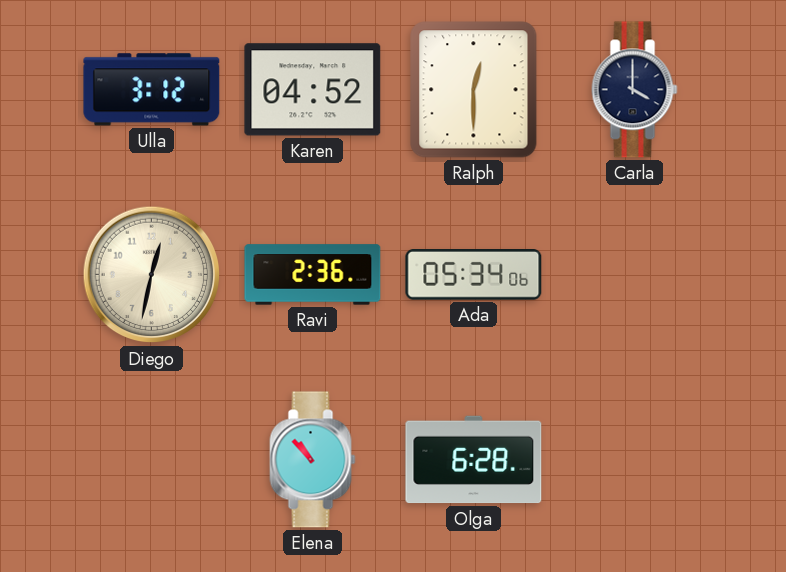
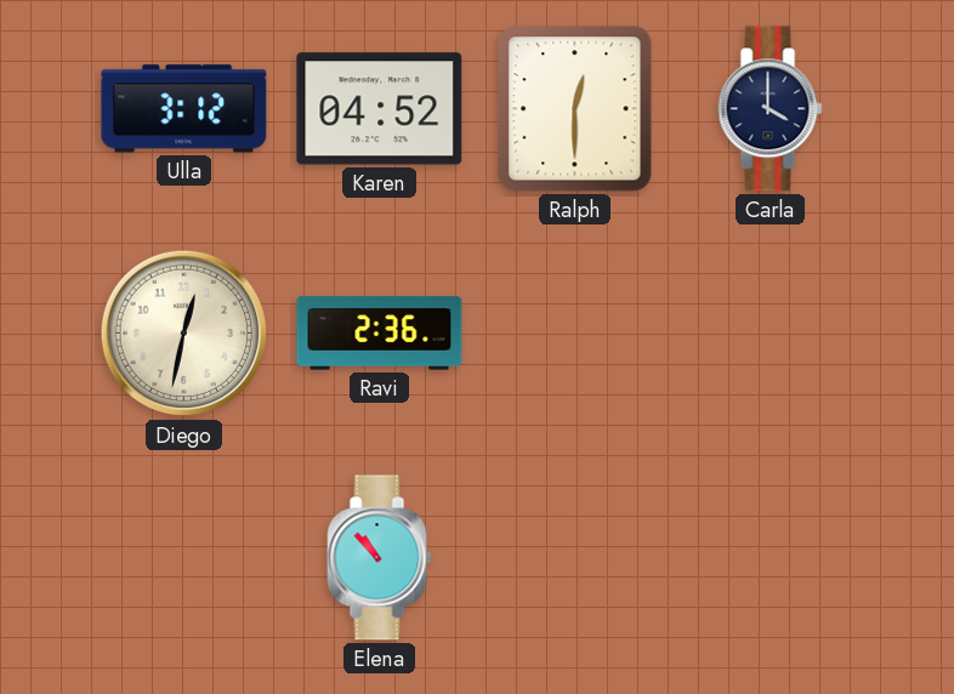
Ada: 05:34 -> none (474, 275)
Olga: 6:28 -> none (474, 460)
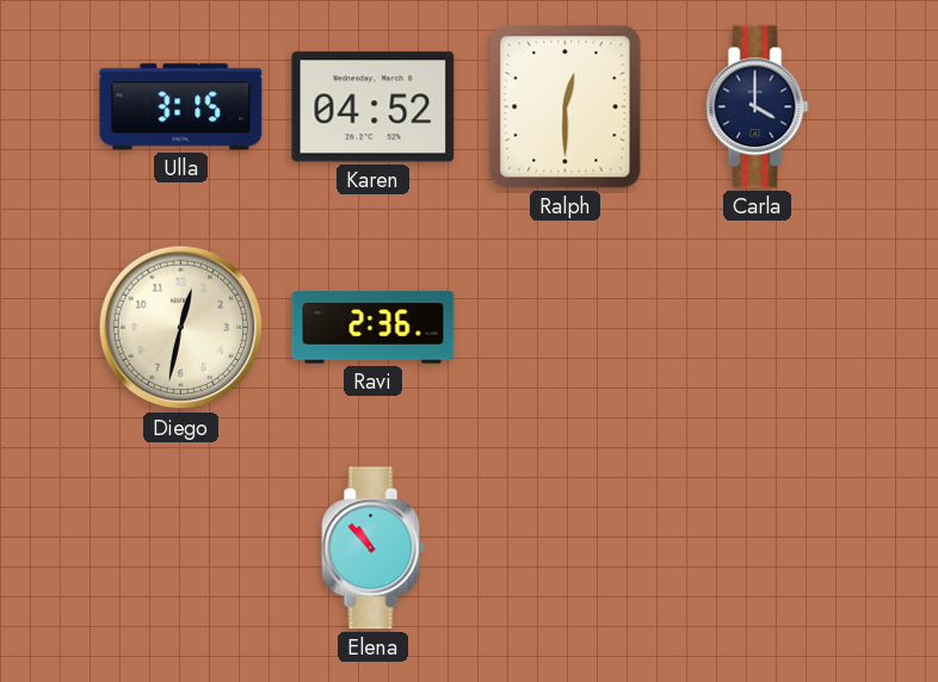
Ulla: 3:12 -> 3:15 (181, 107)
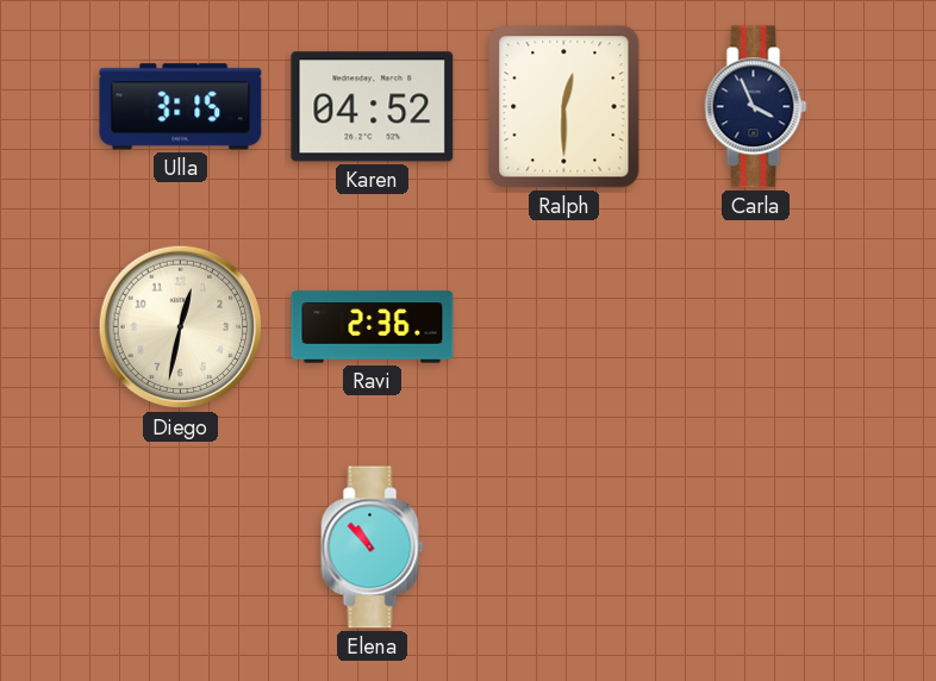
Carla: 4:00 -> 3:56 (756, 107)
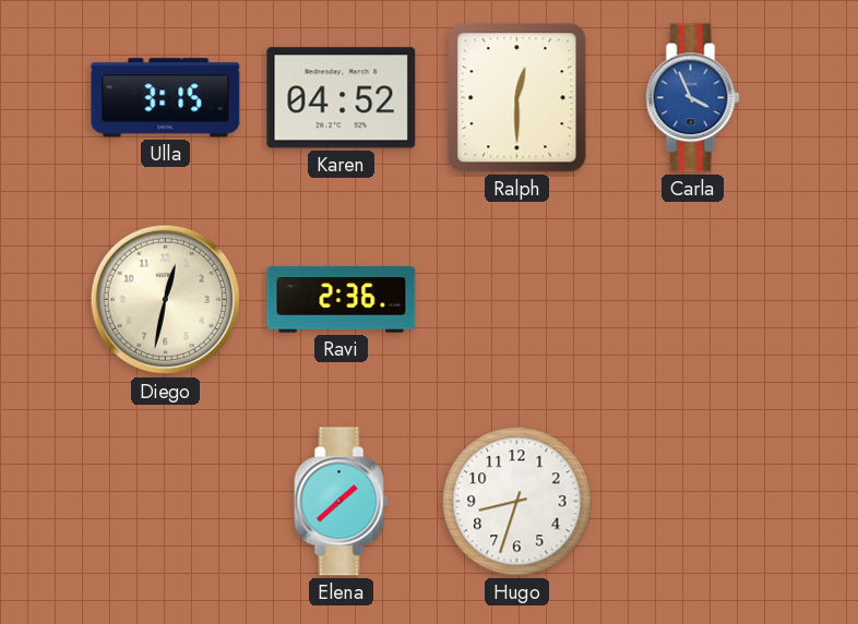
Carla dial: navy -> blue (693, 98)
Elena: 10:53 -> 1:38 (342, 502)
Hugo: none -> 8:33 (517, 502)
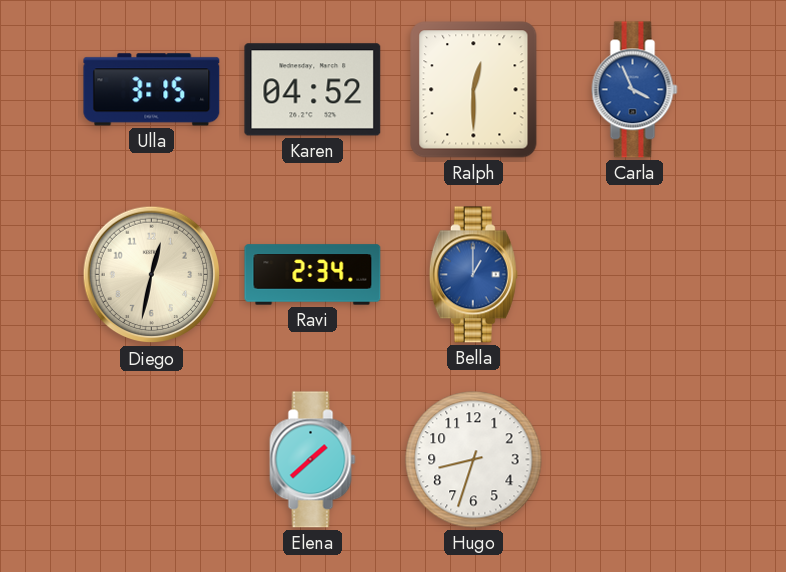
Ravi: 2:36 -> 2:34 (313, 275)
Bella: none -> 1:00 (473, 275)
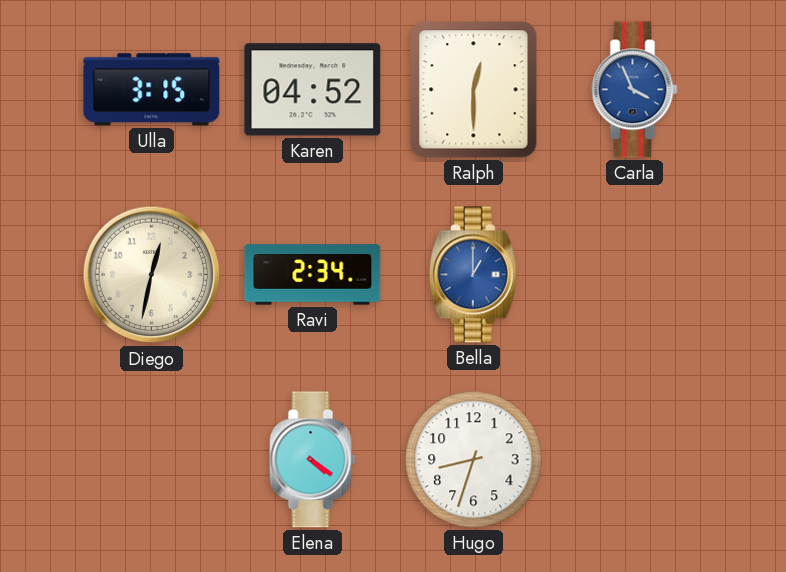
Elena: 1:38 -> 4:21 (313, 460)
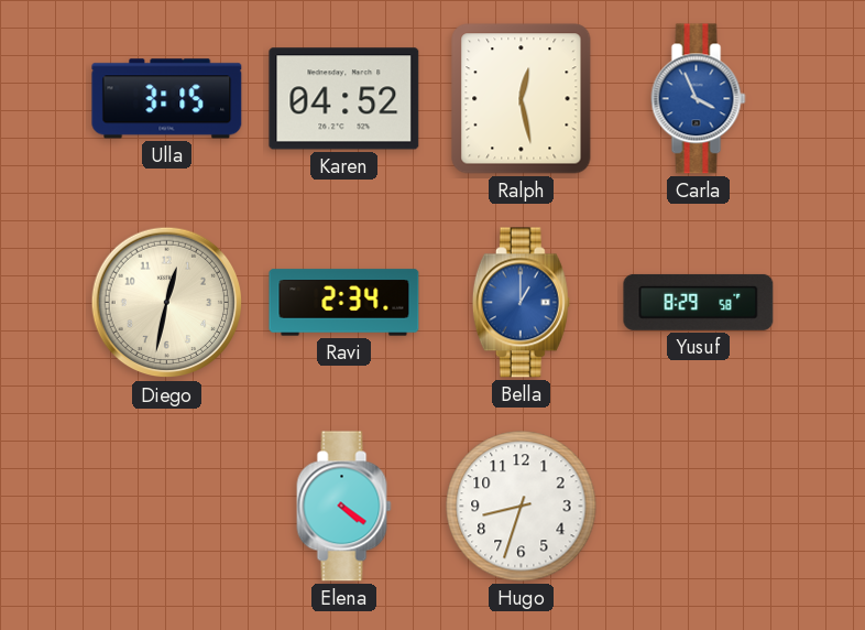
Ralph: 12:30 -> 12:28 (522, 99)
Yusuf: none -> 8:29 (699, 302)
